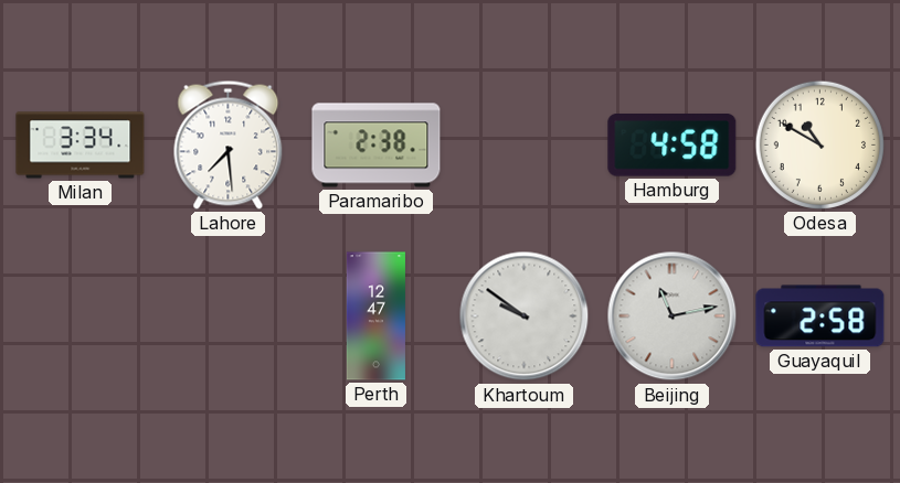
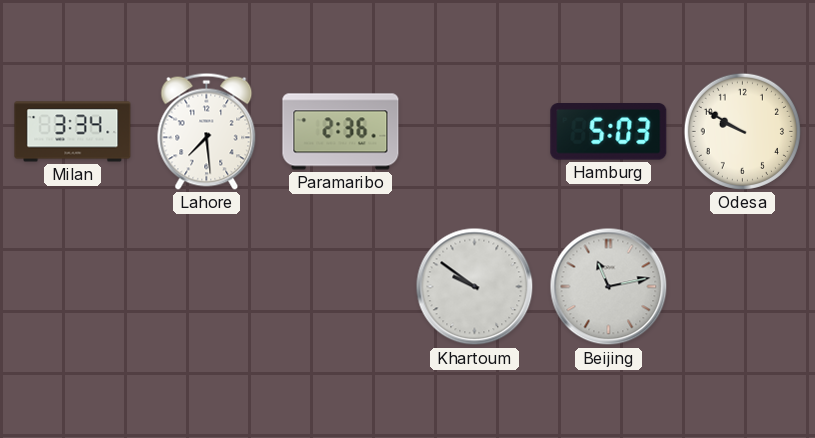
Paramaribo: 2:38 -> 2:36 (341, 132)
Hamburg: 4:58 -> 5:03 (609, 132)
Odesa: 10:50 -> 9:50 (742, 131)
Perth: 12:47 -> none (375, 316)
Guayaquil: 2:58 -> none (820, 316)
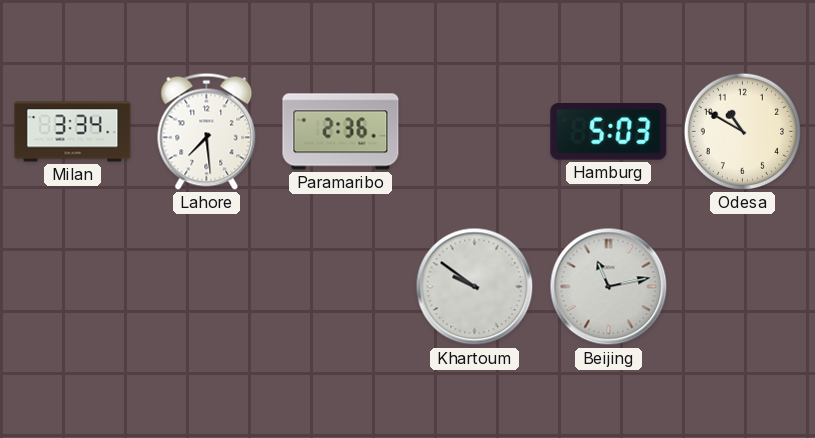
Odesa: 9:50 -> 10:50 (742, 131)
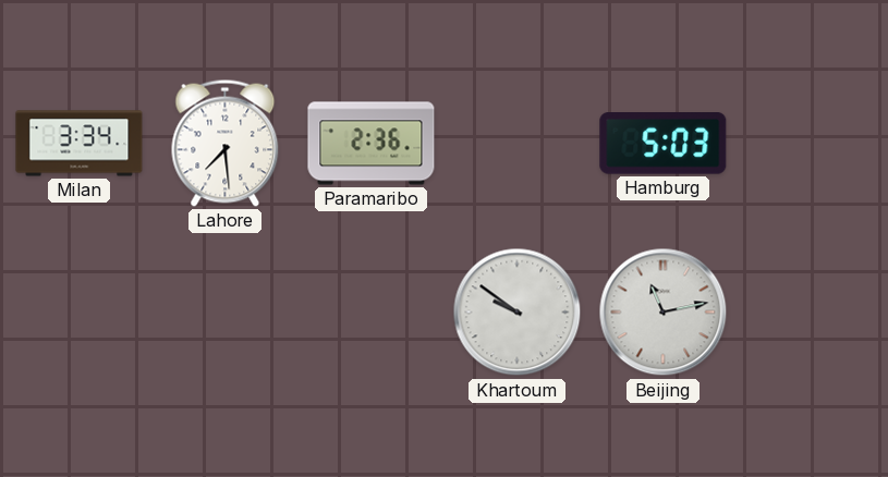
Odesa: 10:50 -> none (742, 131)
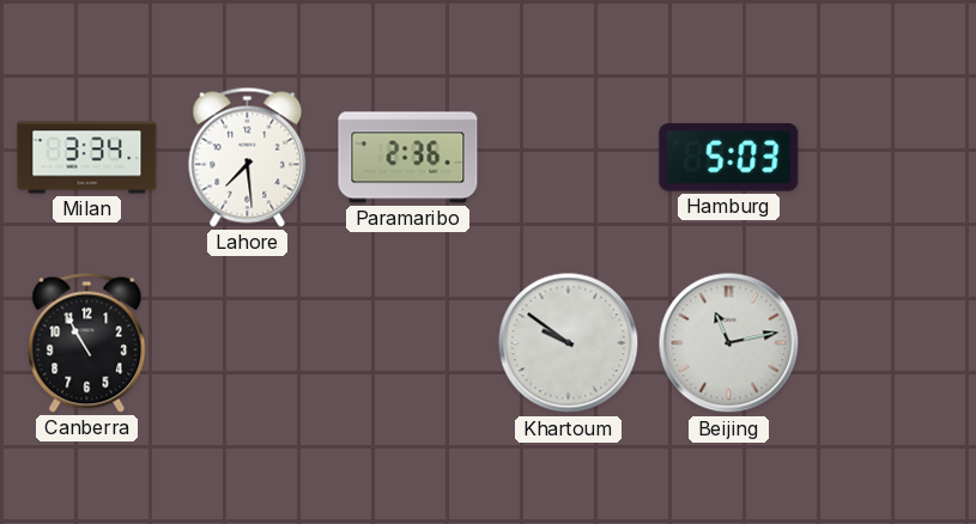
Canberra: none -> 10:55 (87, 342)
